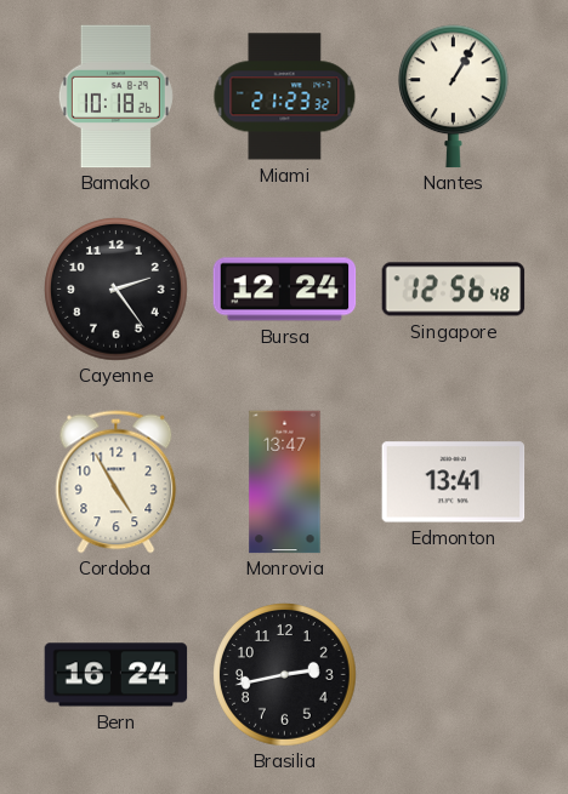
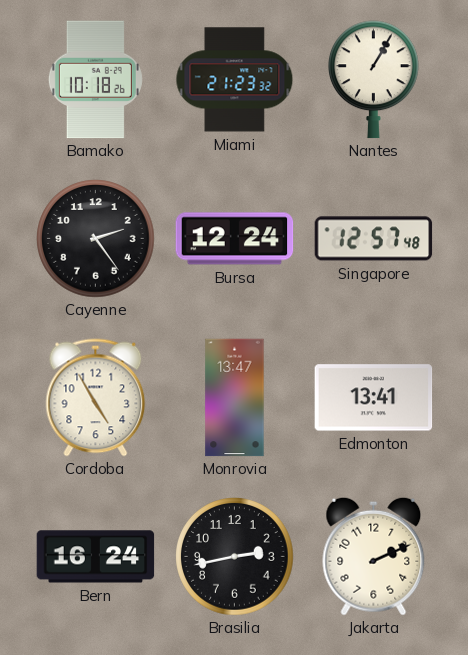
Singapore: 12:56 -> 12:57 (374, 239)
Jakarta: none -> 2:11 (374, 556)
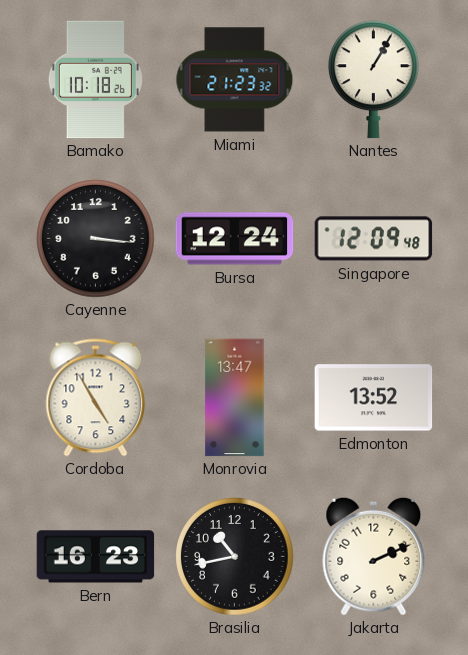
Cayenne: 2:24 -> 3:16 (96, 239)
Singapore: 12:57 -> 12:09 (374, 239)
Edmonton: 13:41 -> 13:52 (374, 398)
Bern: 16:24 -> 16:23 (96, 557)
Brasilia: 2:43 -> 10:43 (235, 557)
